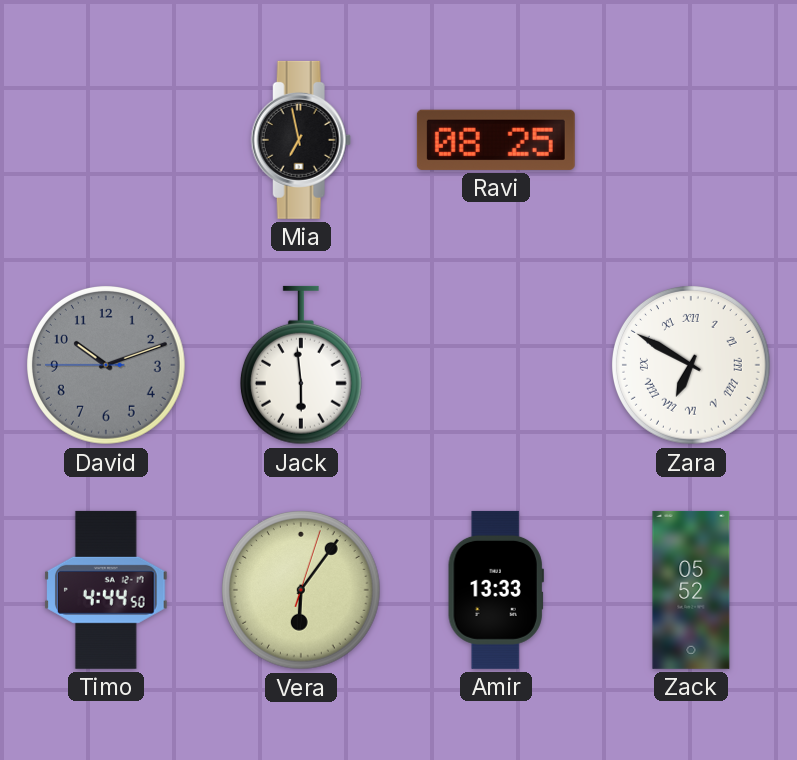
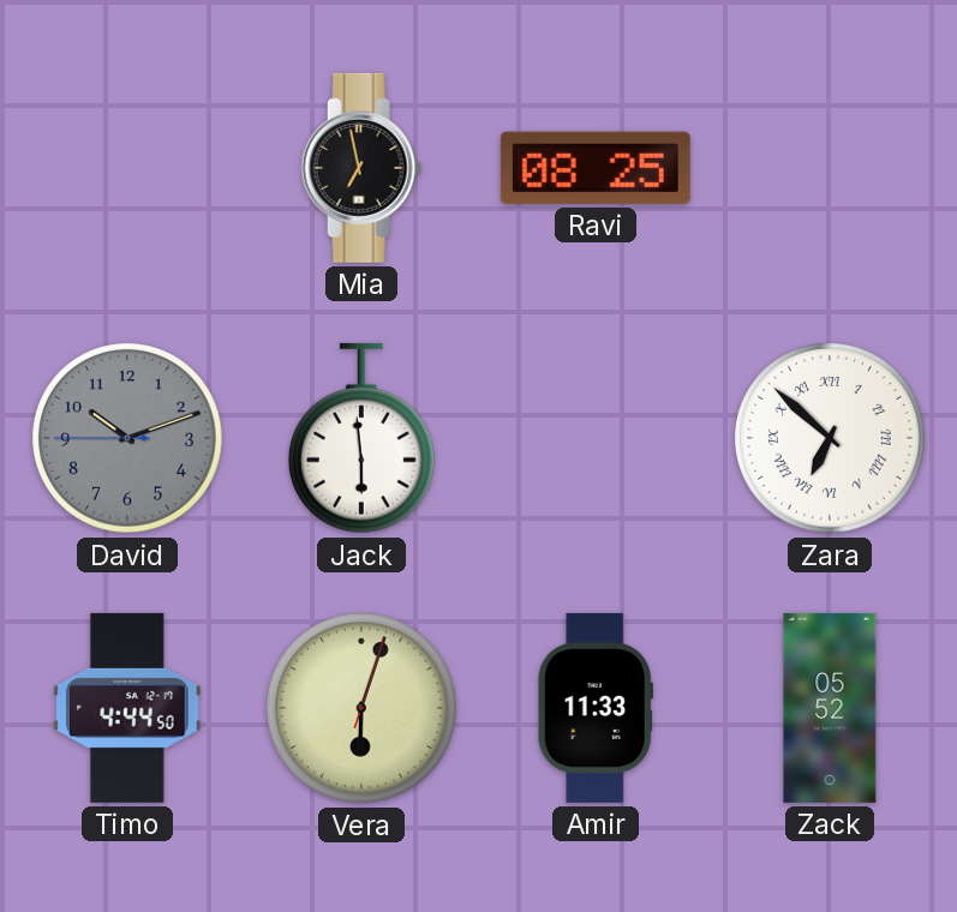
Zara: 6:50 -> 6:52 (831, 439)
Vera: 6:06 -> 6:03 (363, 709)
Amir: 13:33 -> 11:33 (596, 708)
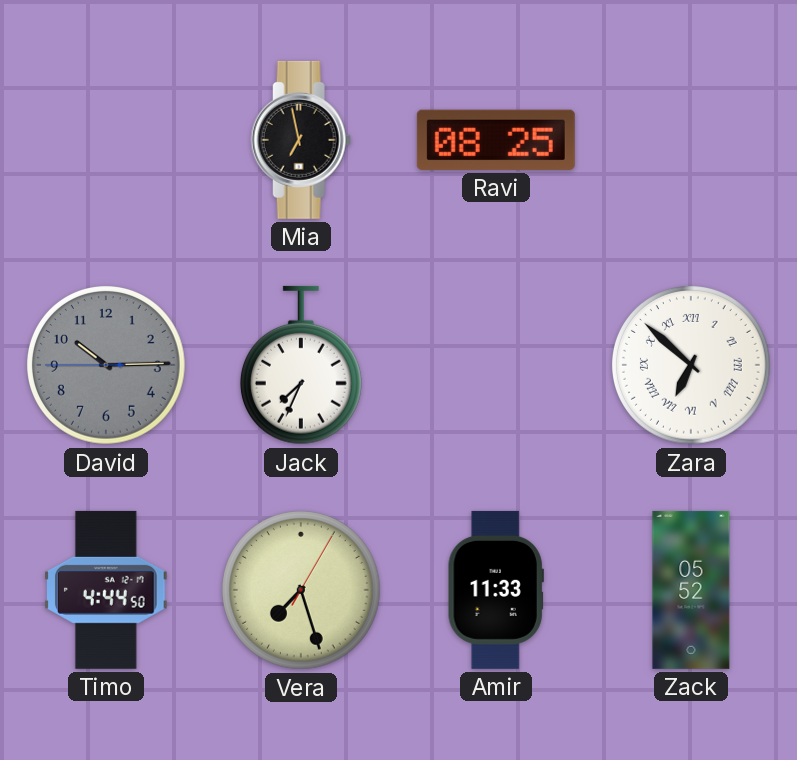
David: 10:11 -> 10:14 (107, 366)
Jack: 5:59 -> 7:34 (301, 365)
Vera: 6:03 -> 7:27 (302, 591)
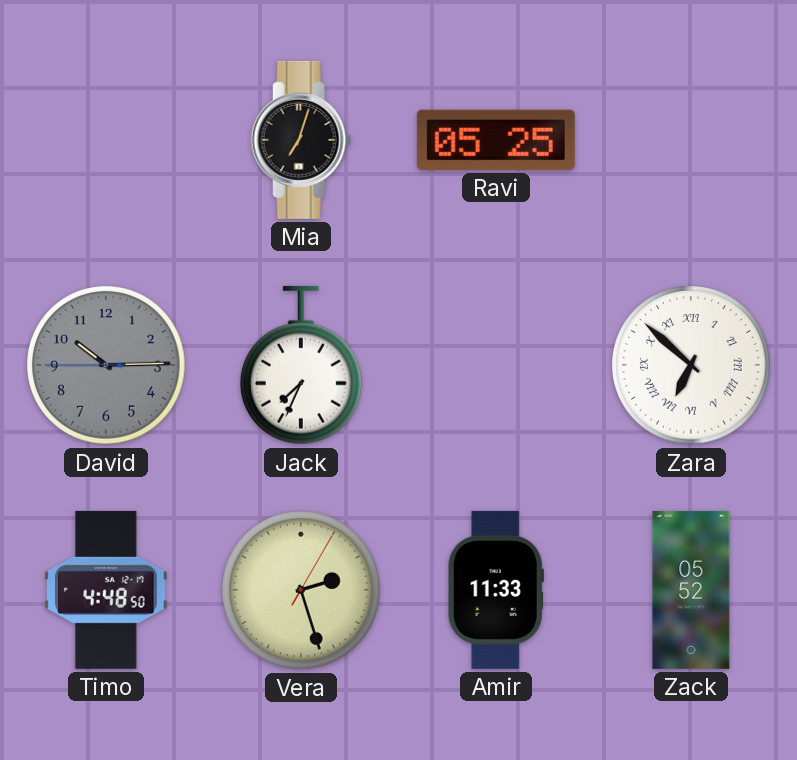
Mia: 6:58 -> 7:03 (301, 140)
Ravi: 08:25 -> 05:25 (496, 140)
Timo: 4:44 -> 4:48 (107, 590)
Vera: 7:27 -> 2:27 (302, 591)
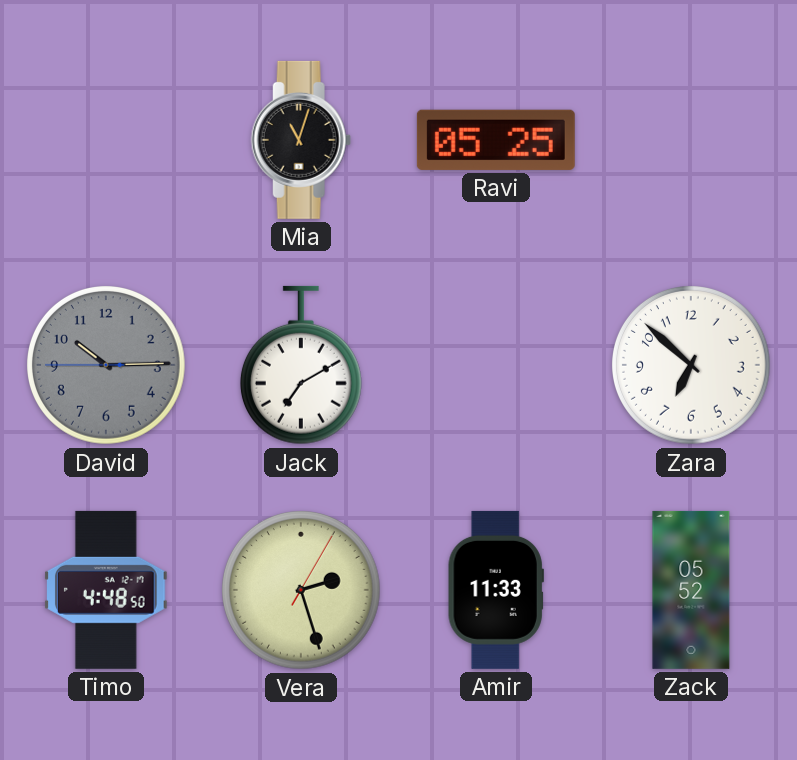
Mia: 7:03 -> 11:03 (301, 140)
Jack: 7:34 -> 7:10 (301, 365)
Zara numerals: Roman -> Arabic (692, 366)
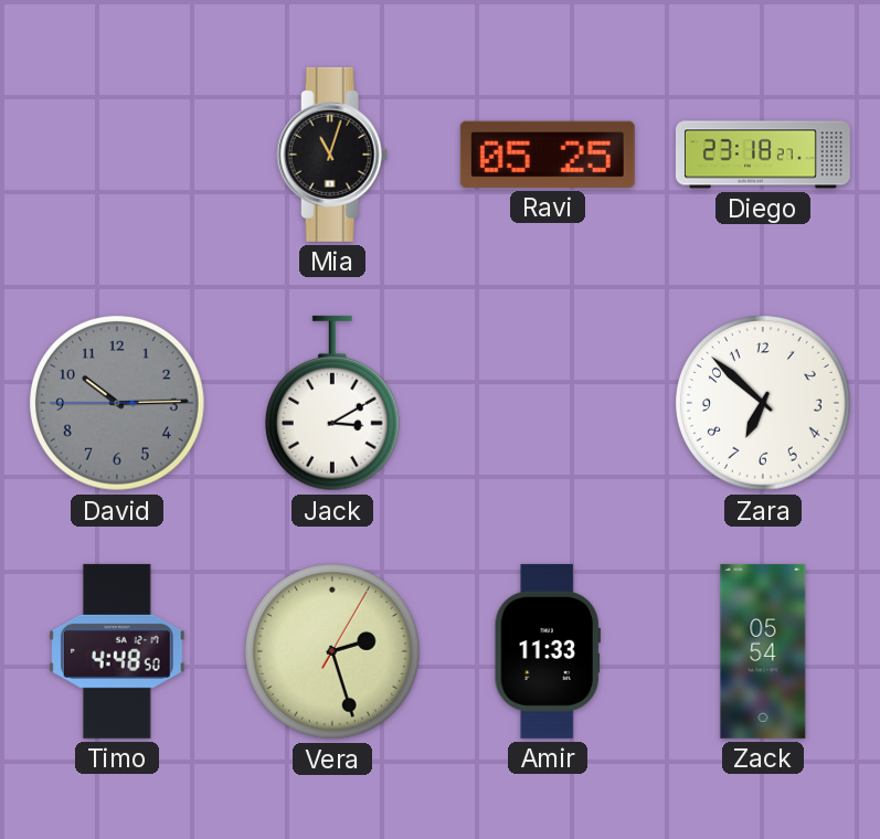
Diego: none -> 23:18 (763, 155)
Jack: 7:10 -> 3:10 (332, 403)
Zack: 05:52 -> 05:54 (763, 651)
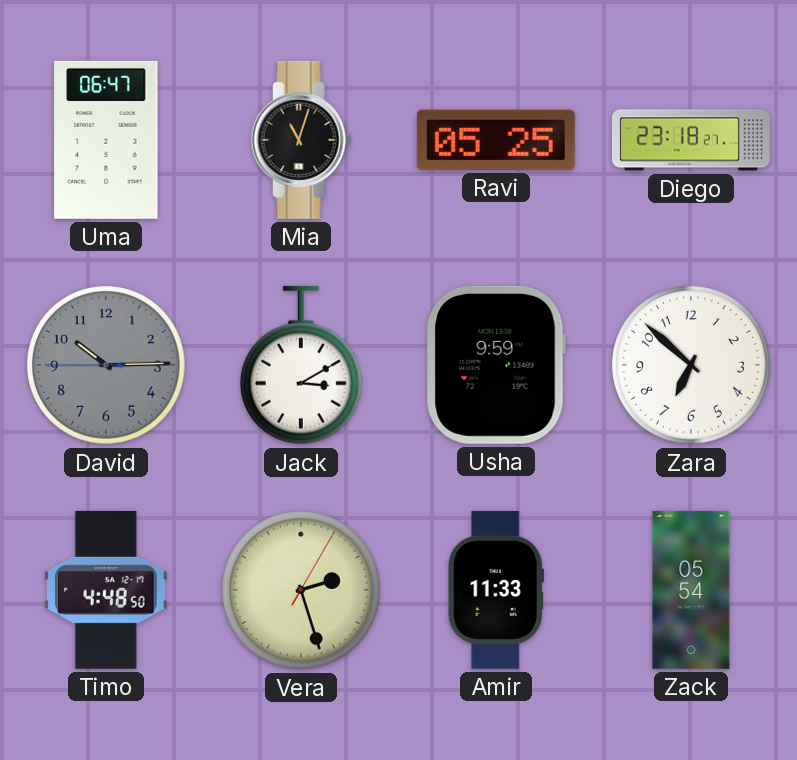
Uma: none -> 06:47 (106, 140)
Usha: none -> 9:59 (496, 365)
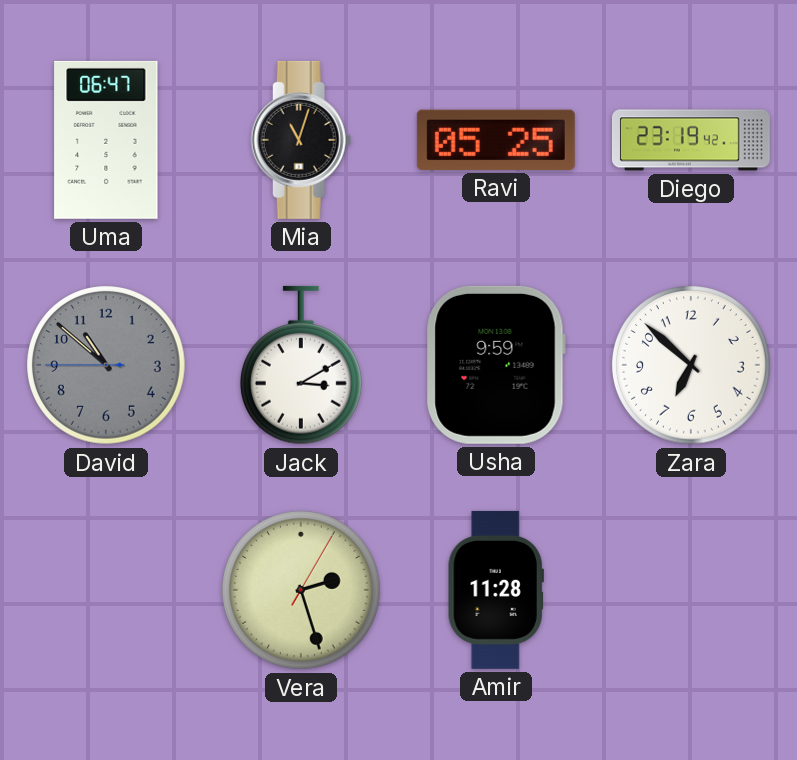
Diego: 23:18 -> 23:19 (691, 140)
David: 10:14 -> 10:51 (107, 366)
Timo: 4:48 -> none (107, 590)
Amir: 11:33 -> 11:28 (496, 590)
Zack: 05:54 -> none (691, 590)
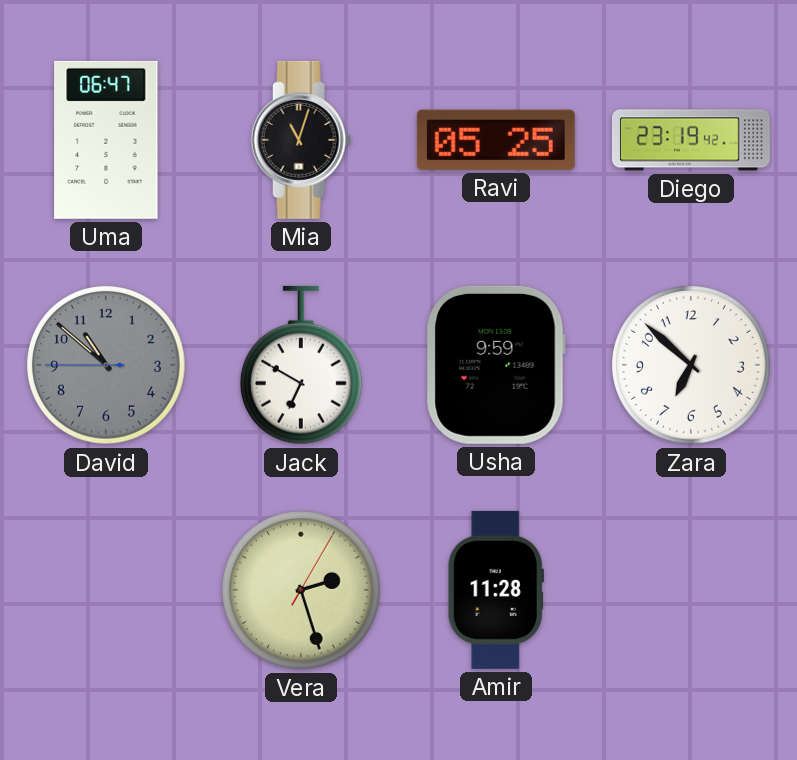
Jack: 3:10 -> 6:50 (301, 365)
